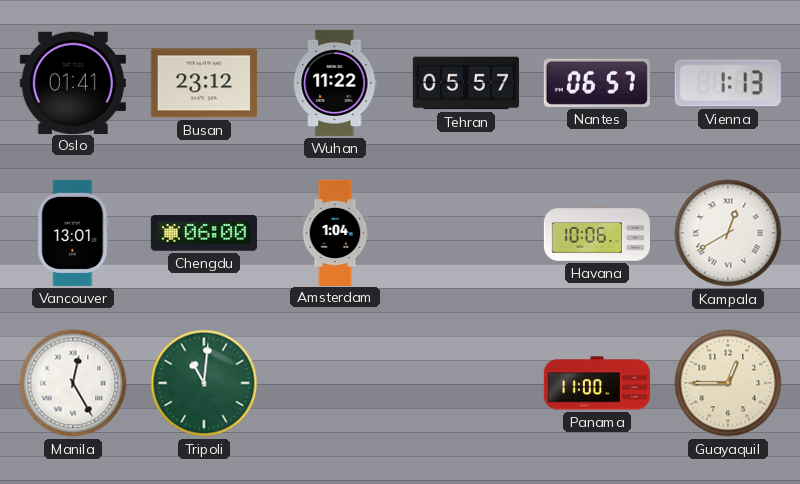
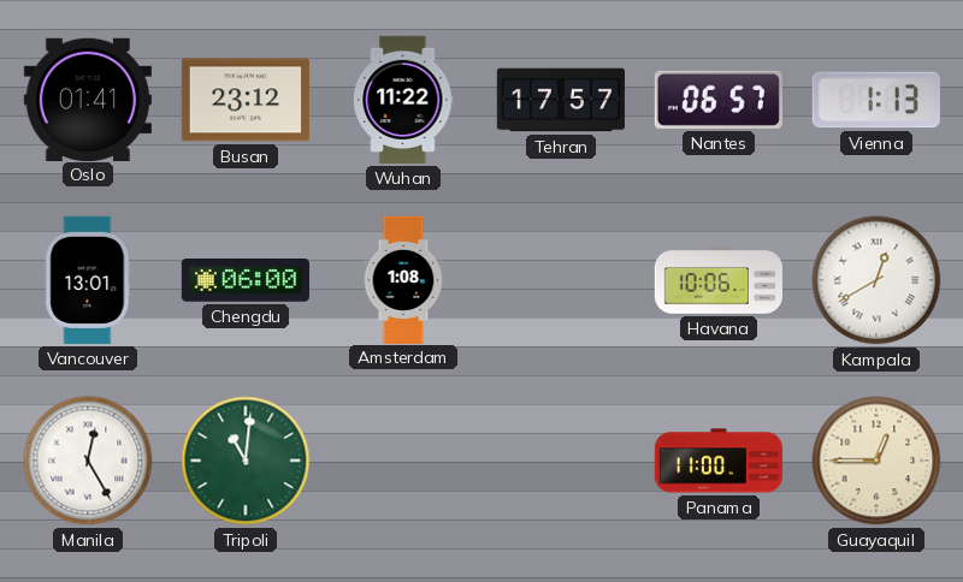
Tehran: 05:57 -> 17:57 (561, 100)
Amsterdam: 1:04 -> 1:08 (403, 279)
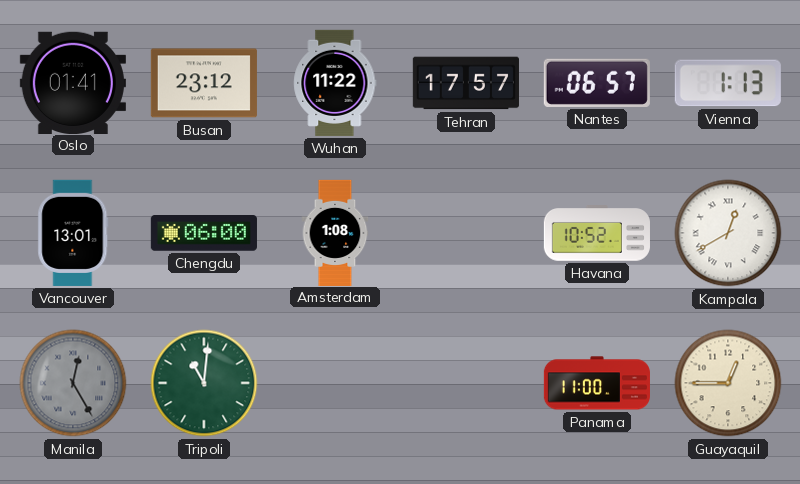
Havana: 10:06 -> 10:52 (597, 233)
Manila dial: white -> grey (73, 383)
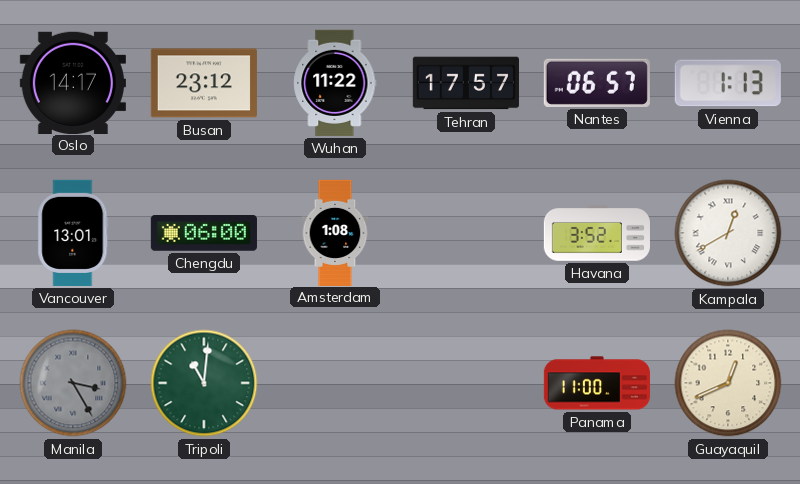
Oslo: 01:41 -> 14:17 (73, 82)
Havana: 10:52 -> 3:52 (597, 233)
Manila: 12:25 -> 3:25 (73, 383)
Guayaquil: 12:45 -> 12:41 (728, 383)
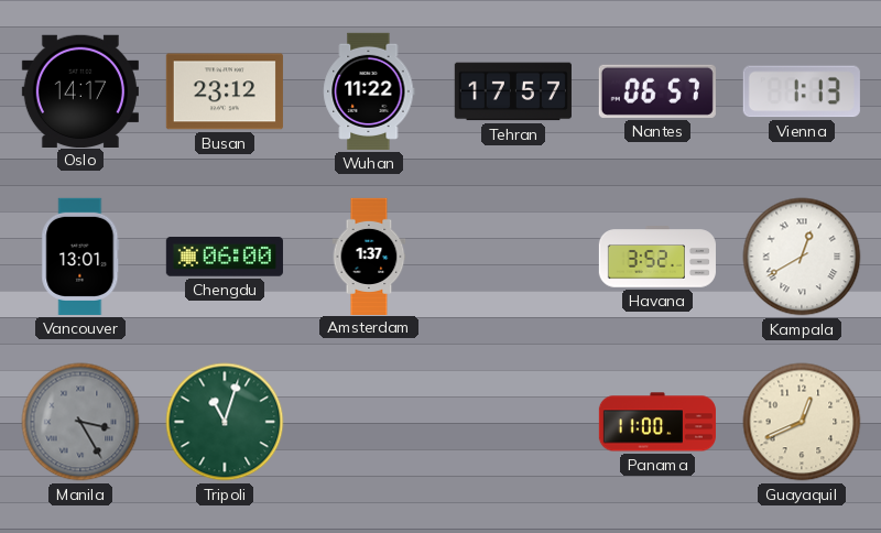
Amsterdam: 1:08 -> 1:37 (369, 255)
Tripoli: 11:01 -> 11:03 (225, 422)
